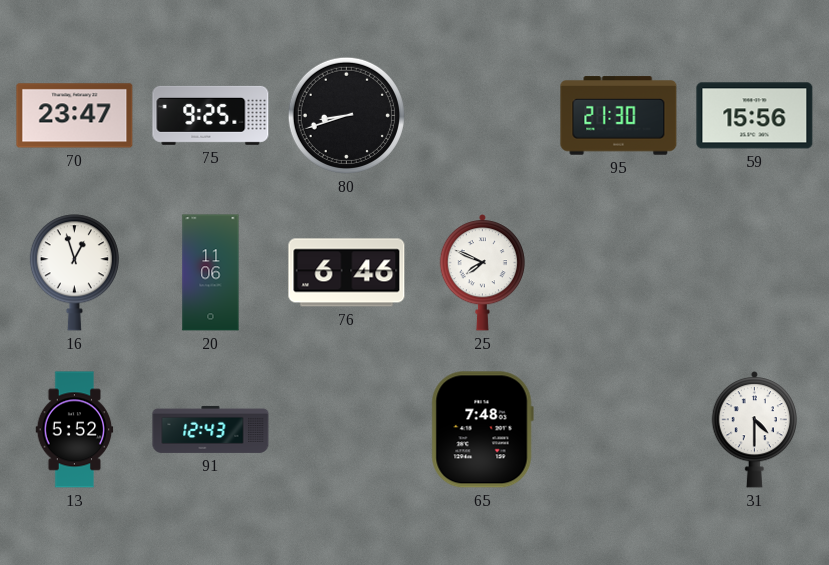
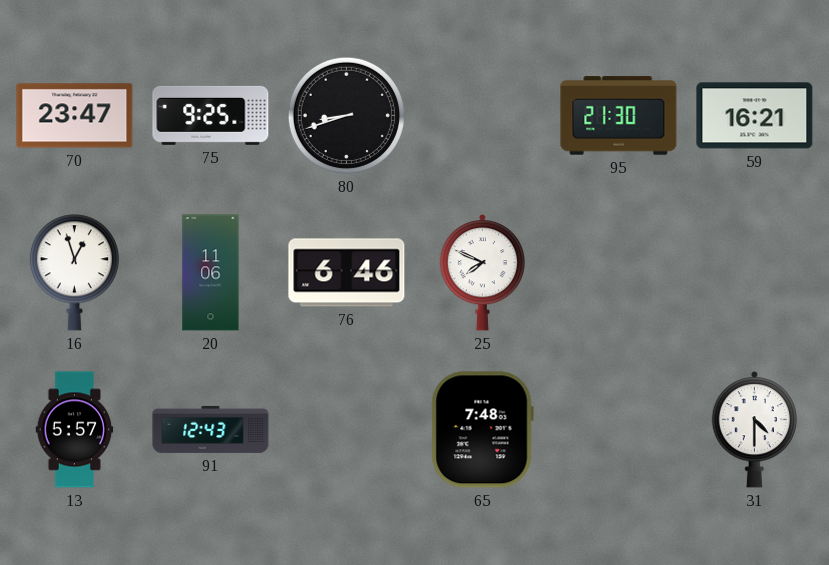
59: 15:56 -> 16:21 (755, 116)
13: 5:52 -> 5:57 (75, 430)
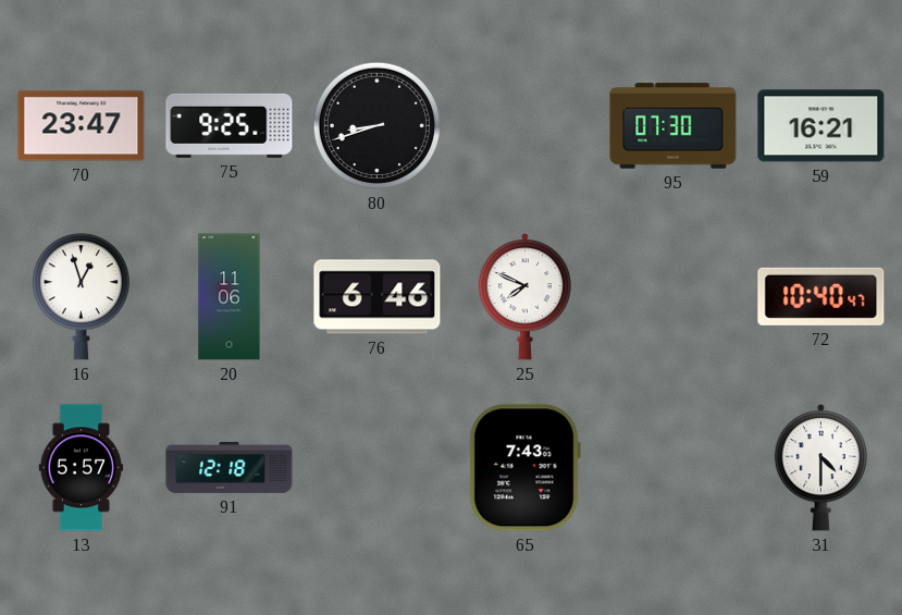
95: 21:30 -> 07:30 (674, 126)
72: none -> 10:40 (821, 296)
91: 12:43 -> 12:18 (230, 467)
65: 7:48 -> 7:43 (524, 468)
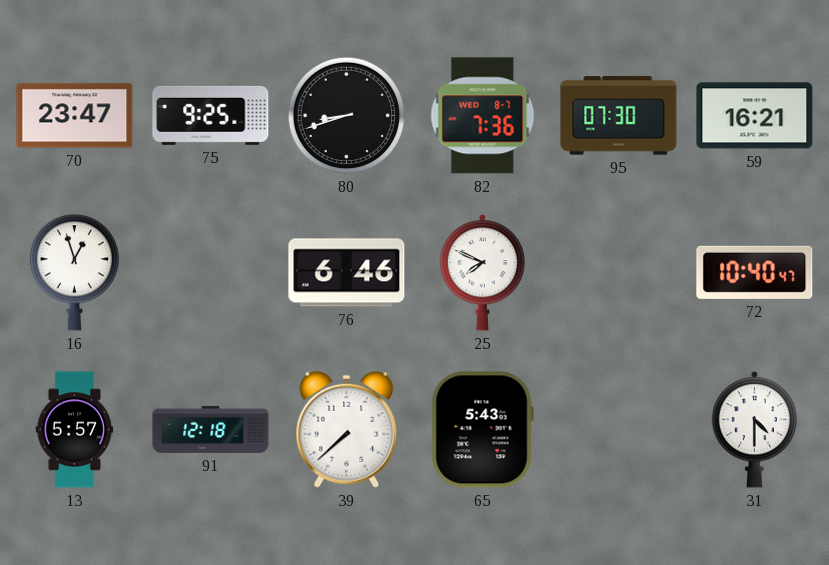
82: none -> 7:36 (483, 116)
20: 11:06 -> none (230, 297)
39: none -> 7:38 (347, 429)
65: 7:43 -> 5:43 (482, 430)
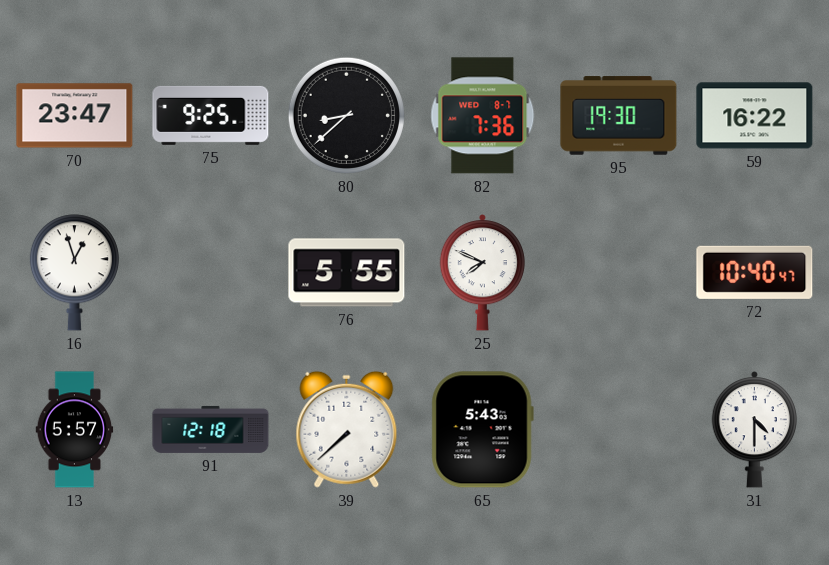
80: 8:42 -> 8:38 (346, 115)
95: 07:30 -> 19:30 (619, 116)
59: 16:21 -> 16:22 (755, 116)
76: 6:46 -> 5:55 (347, 273)
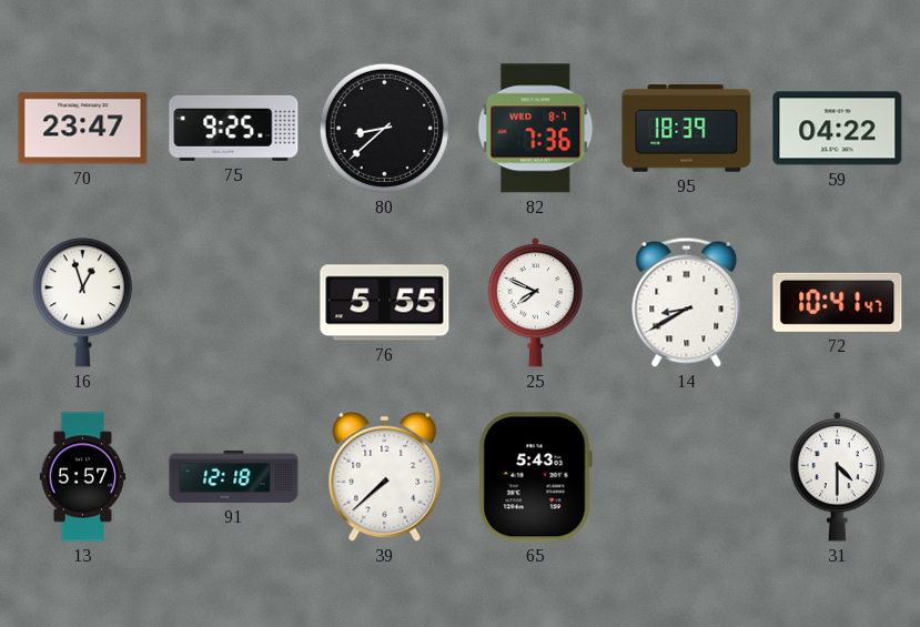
95: 19:30 -> 18:39 (687, 129)
59: 16:22 -> 04:22 (838, 129)
14: none -> 8:40 (687, 302)
72: 10:40 -> 10:41 (838, 302)
